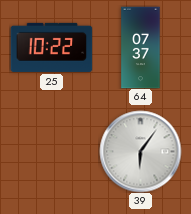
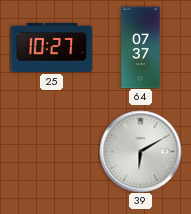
25: 10:22 -> 10:27 (51, 47)
39: 6:06 -> 6:10 (140, 151)
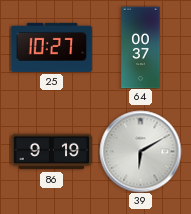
64: 07:37 -> 00:37 (141, 47)
86: none -> 9:19 (51, 152)
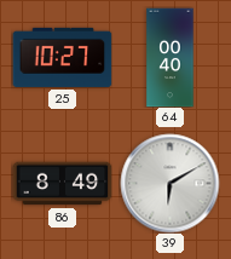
64: 00:37 -> 00:40 (171, 57)
86: 9:19 -> 8:49 (62, 184)
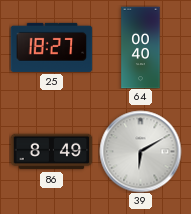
25: 10:27 -> 18:27 (51, 47)
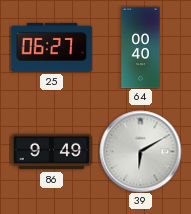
25: 18:27 -> 06:27 (51, 47)
86: 8:49 -> 9:49 (51, 152)
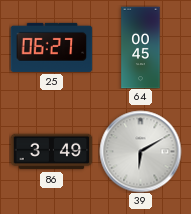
64: 00:40 -> 00:45 (141, 47)
86: 9:49 -> 3:49 (51, 152)
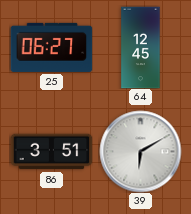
64: 00:45 -> 12:45 (141, 47)
86: 3:49 -> 3:51 (51, 152)
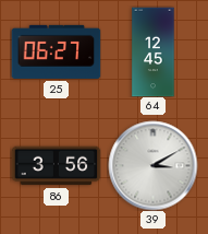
86: 3:51 -> 3:56 (56, 166)
39: 6:10 -> 3:10 (152, 165)
